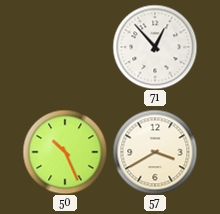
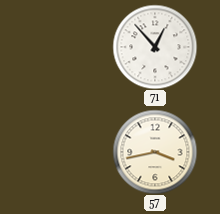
50: 10:26 -> none (65, 152)
57: 3:40 -> 3:43 (155, 152)
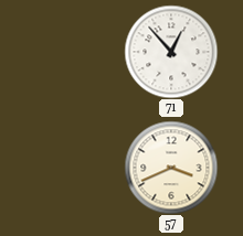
57: 3:43 -> 3:41 (171, 168)
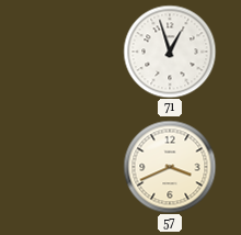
71: 12:53 -> 12:57 (170, 52)
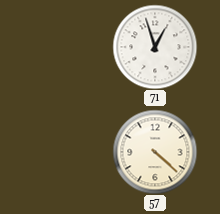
57: 3:41 -> 4:22 (155, 152)
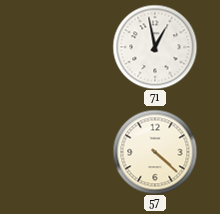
71: 12:57 -> 12:58 (155, 47)
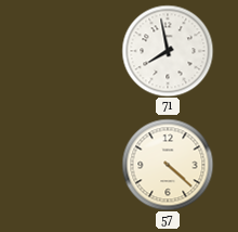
71: 12:58 -> 7:58 (168, 51)
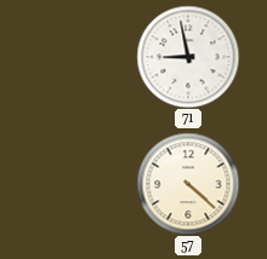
71: 7:58 -> 8:58 (188, 57)
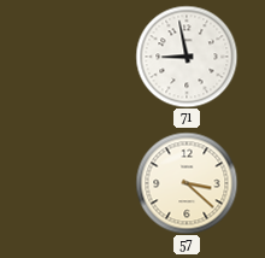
57: 4:22 -> 3:22 (187, 183)
